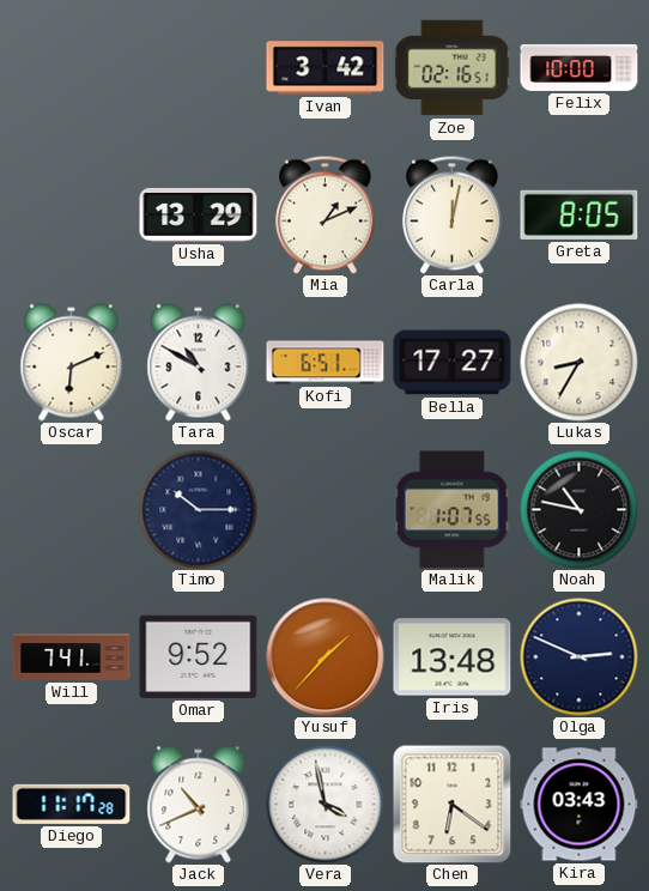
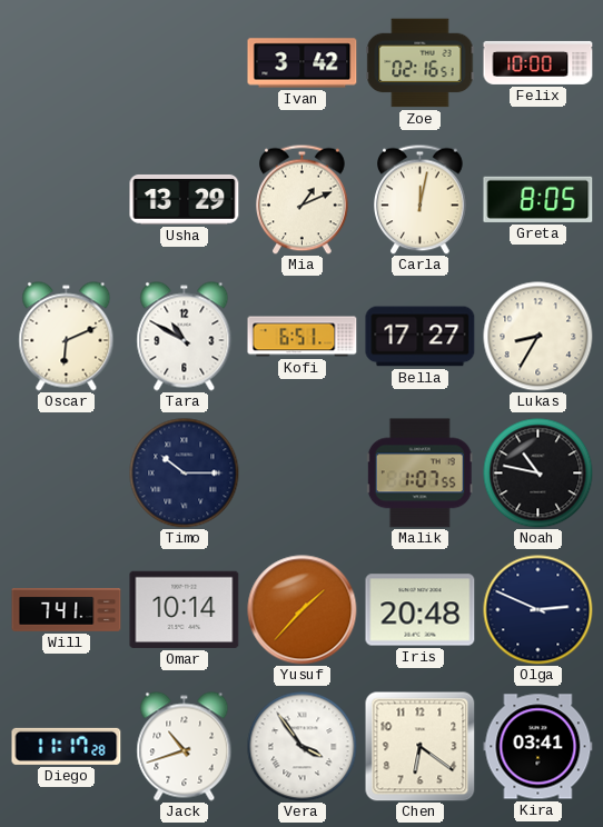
Omar: 9:52 -> 10:14 (185, 609)
Iris: 13:48 -> 20:48 (421, 610)
Jack: 10:41 -> 10:42 (185, 747)
Vera: 3:58 -> 3:54 (303, 747)
Kira: 03:43 -> 03:41 (538, 747)
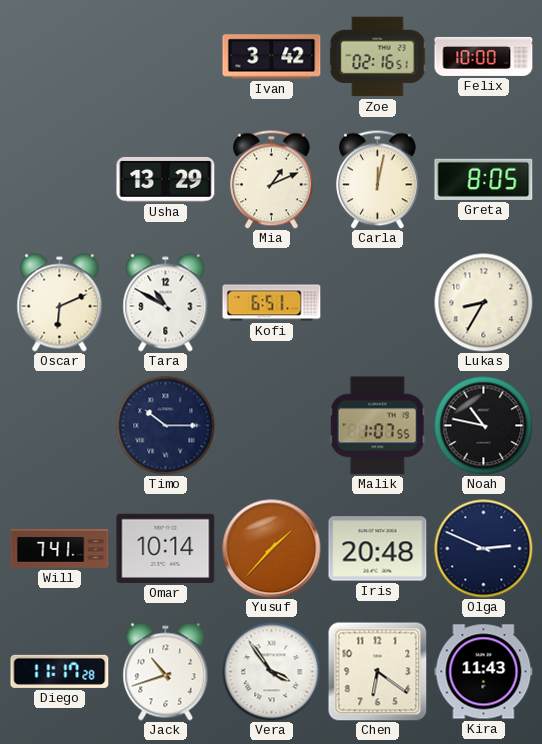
Bella: 17:27 -> none (421, 337)
Kira: 03:41 -> 11:43 (484, 672)
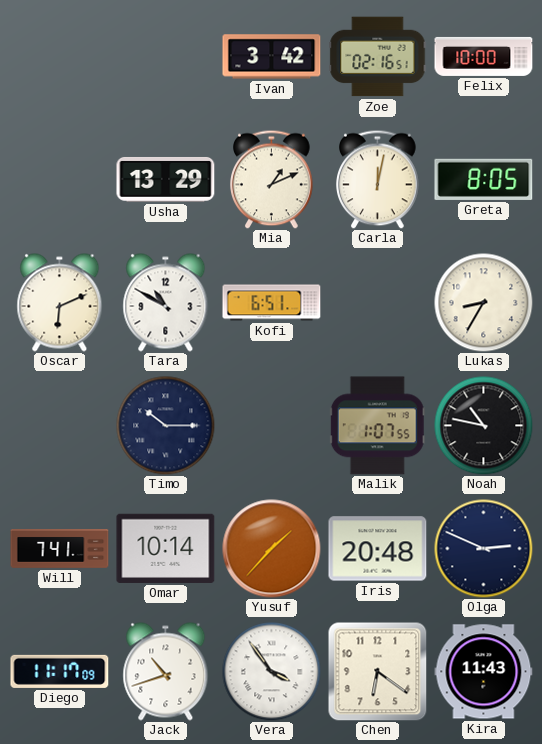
Diego: 11:17:28 -> 11:17:09 (60, 671)
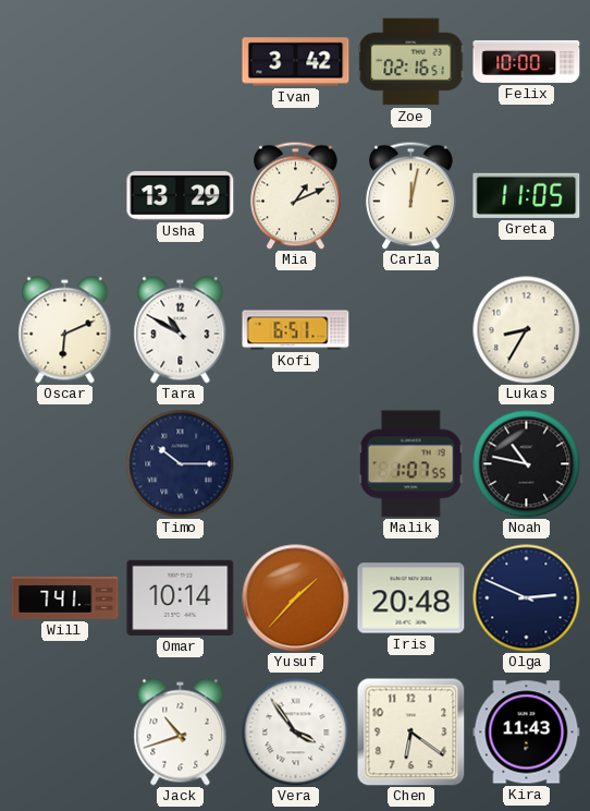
Greta: 8:05 -> 11:05 (527, 195)
Diego: 11:17 -> none (60, 671)
